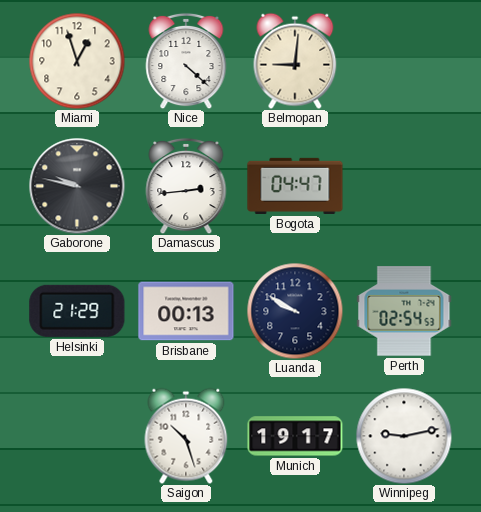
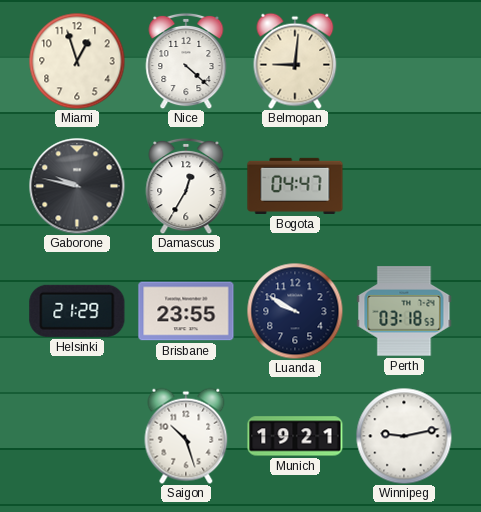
Damascus: 2:44 -> 12:35 (186, 186)
Brisbane: 00:13 -> 23:55 (186, 311)
Perth: 02:54 -> 03:18 (404, 311)
Munich: 19:17 -> 19:21 (295, 436)
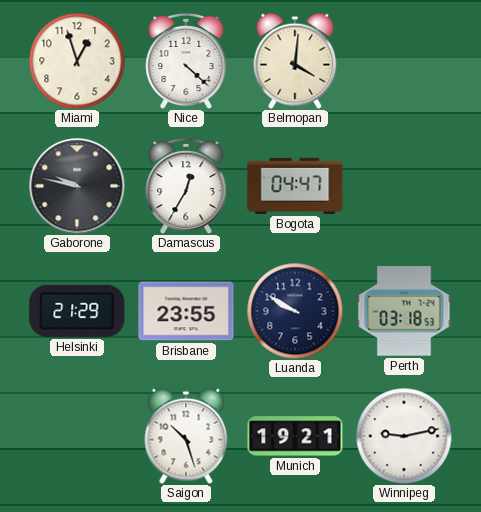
Belmopan: 9:01 -> 4:01 (295, 61)
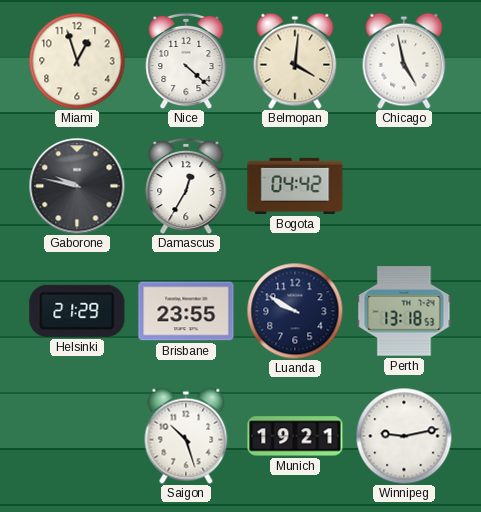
Chicago: none -> 4:58 (404, 61)
Bogota: 04:47 -> 04:42 (295, 186)
Perth: 03:18 -> 13:18 (404, 311)
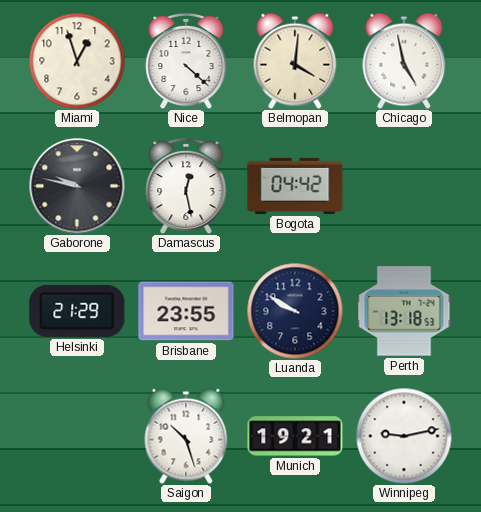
Damascus: 12:35 -> 12:28 (186, 186)
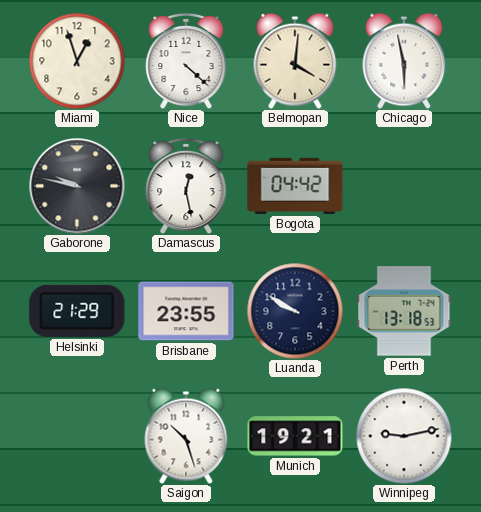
Chicago: 4:58 -> 5:58 (404, 61)
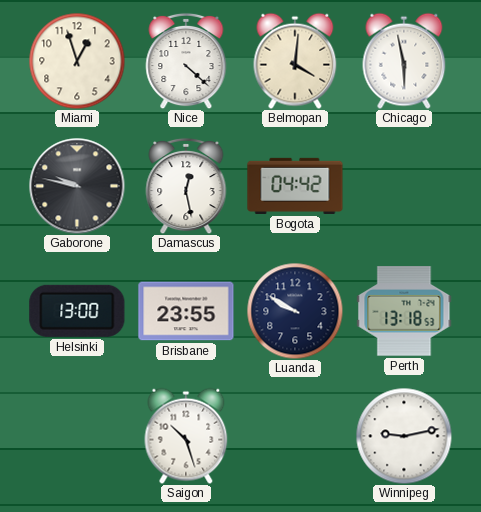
Helsinki: 21:29 -> 13:00 (77, 311)
Munich: 19:21 -> none (295, 436)
